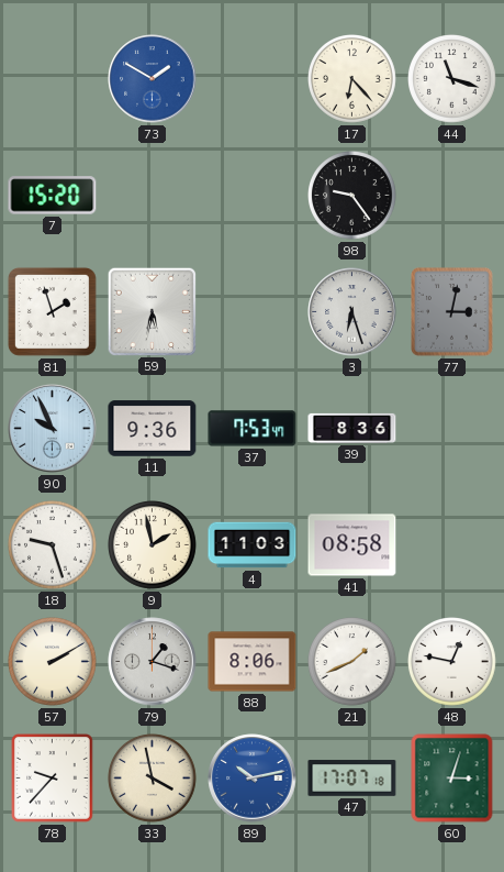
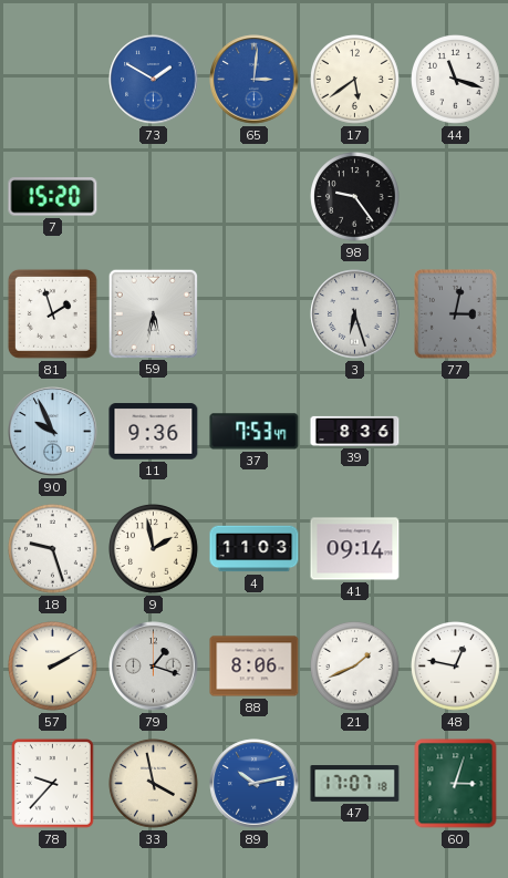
65: none -> 3:01 (255, 80)
17: 6:23 -> 5:39 (355, 80)
41: 08:58 -> 09:14 (355, 549)
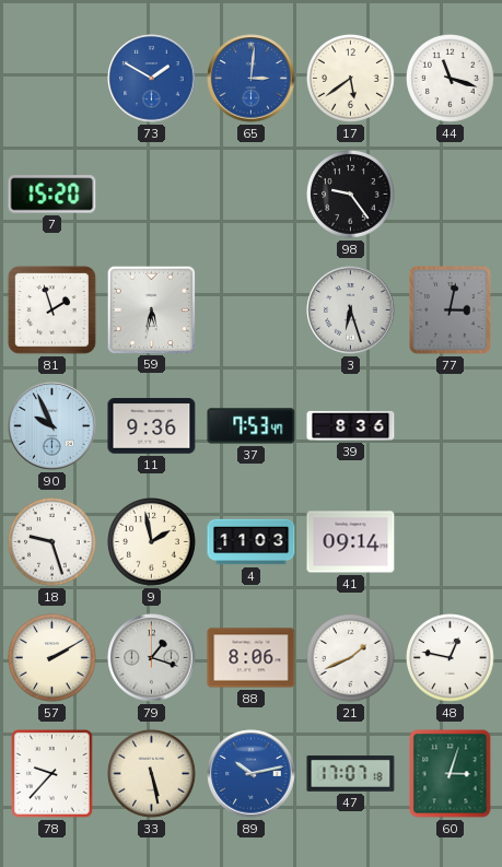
33: 3:58 -> 5:28 (152, 774)
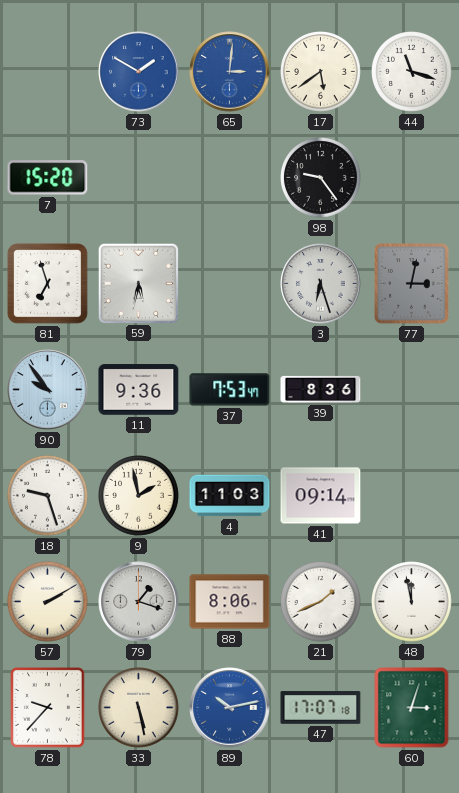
81: 1:57 -> 6:57 (47, 283)
90: 9:56 -> 9:54 (48, 390)
48: 12:47 -> 11:58 (412, 602)
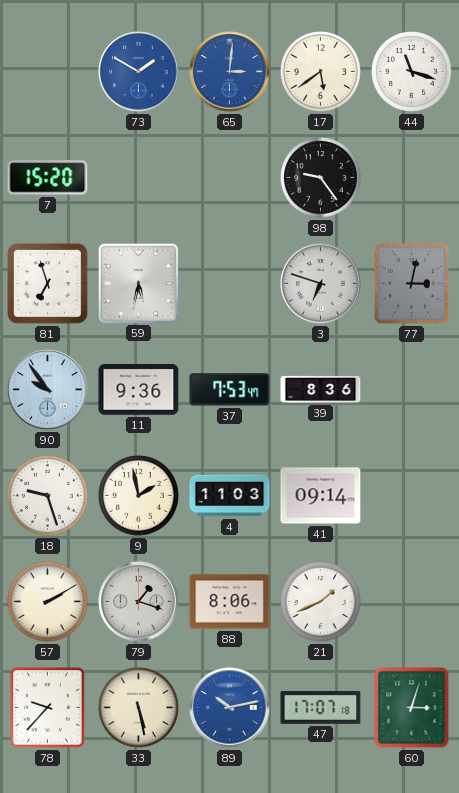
3: 6:27 -> 6:48 (321, 284)
48: 11:58 -> none (412, 602)
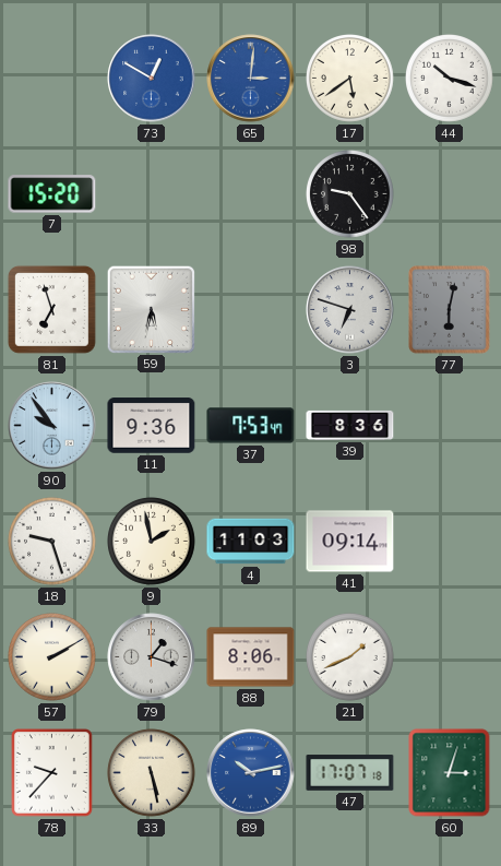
73: 1:50 -> 12:50 (152, 79)
44: 11:18 -> 10:18 (450, 79)
77: 3:02 -> 6:02 (450, 310)
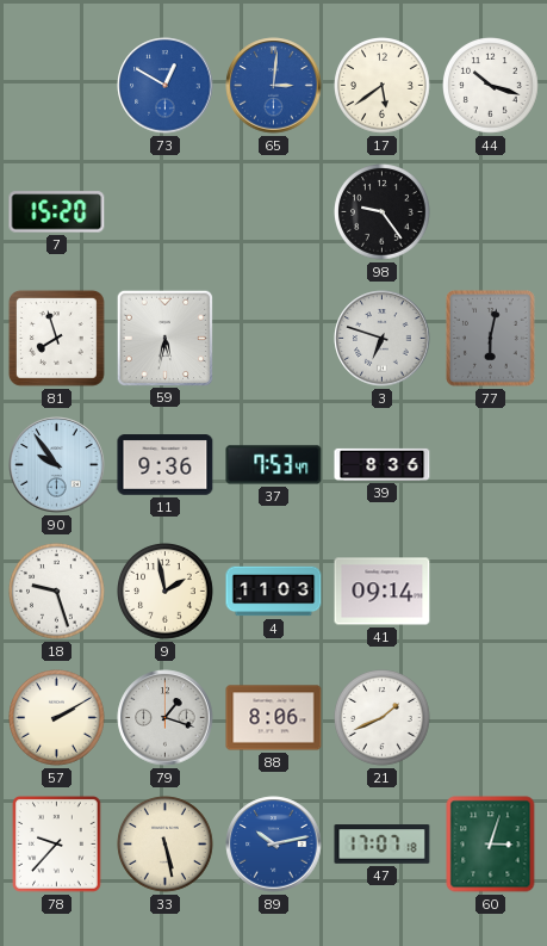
81: 6:57 -> 7:57 (56, 338)
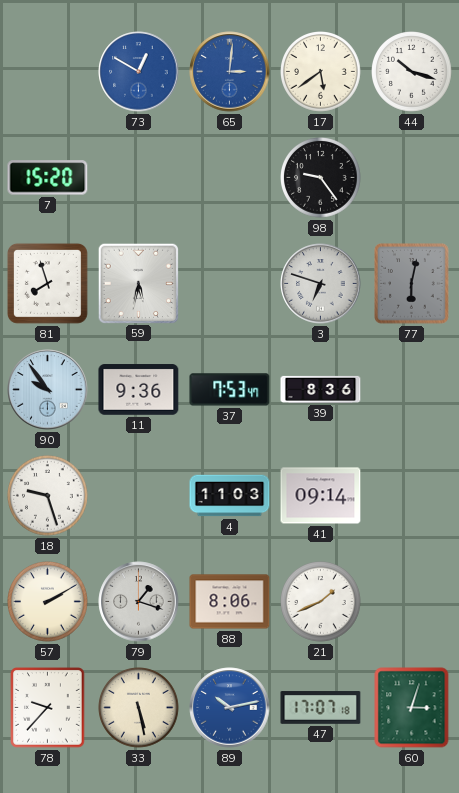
9: 1:58 -> none (166, 592)
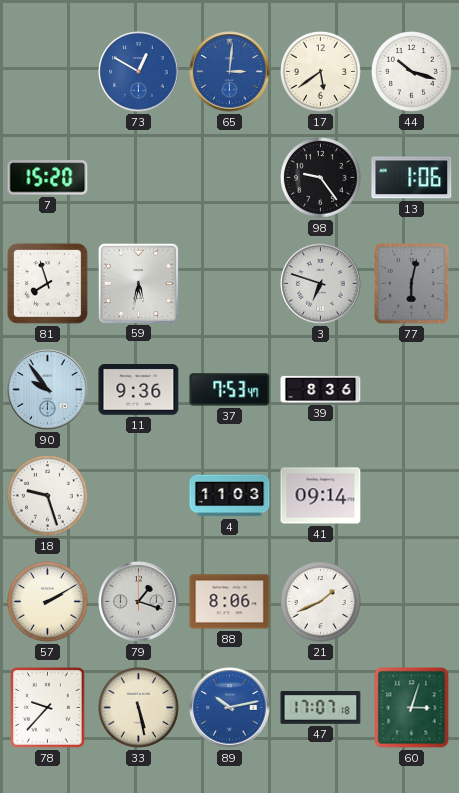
13: none -> 1:06 (412, 178)
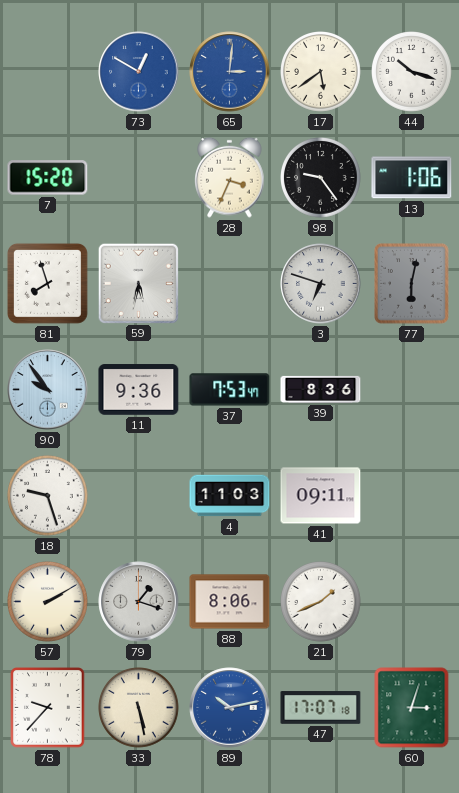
28: none -> 3:34 (230, 177)
41: 09:14 -> 09:11 (321, 496)
